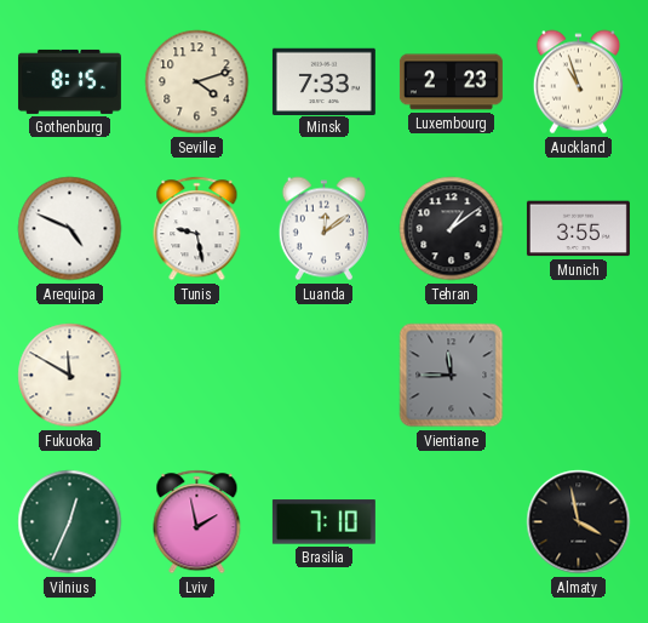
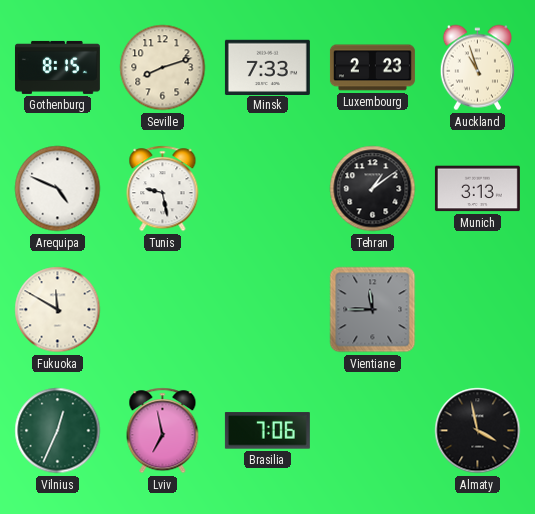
Seville: 4:12 -> 8:12 (163, 68)
Luanda: 12:09 -> none (323, 229)
Munich: 3:55 -> 3:13 (477, 189)
Lviv: 1:58 -> 6:58 (163, 431)
Brasilia: 7:10 -> 7:06 (267, 431)
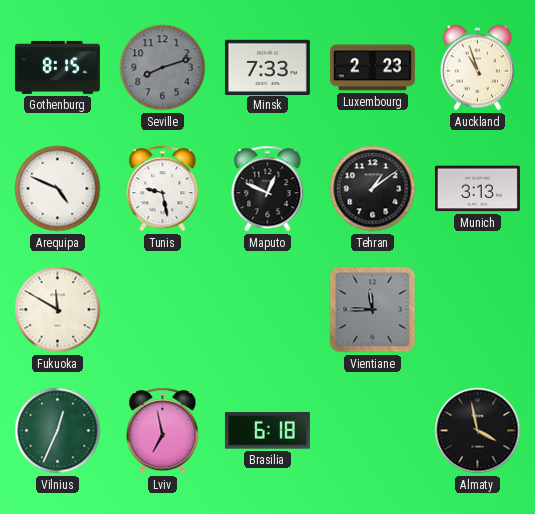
Seville dial: cream -> grey (163, 68)
Maputo: none -> 12:49 (268, 189)
Brasilia: 7:06 -> 6:18 (267, 431)
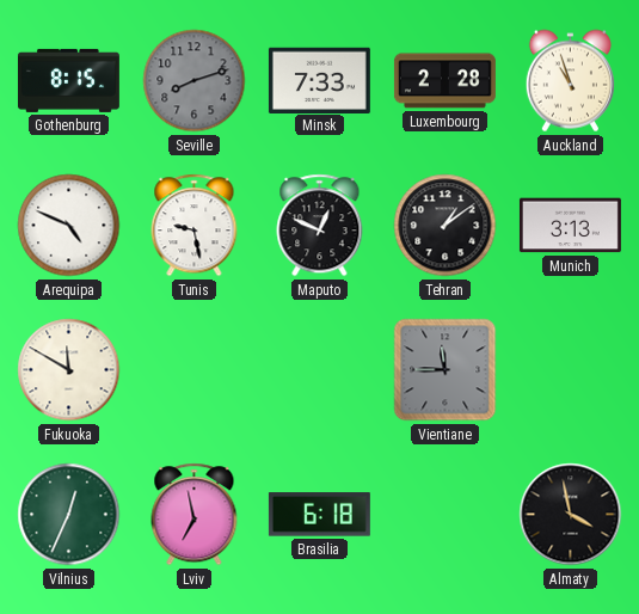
Luxembourg: 2:23 -> 2:28 (444, 81)
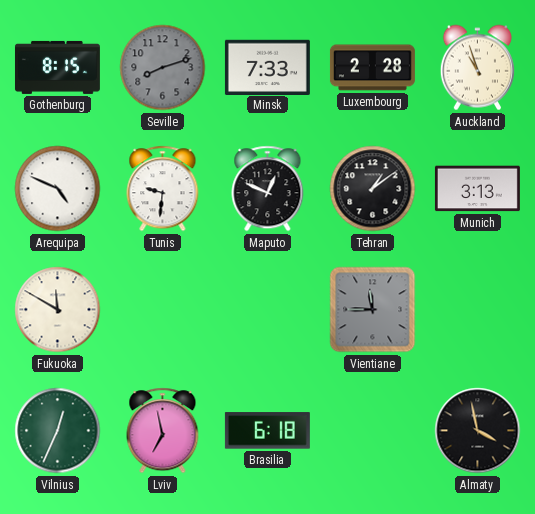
Tunis: 9:28 -> 9:31 (163, 189)
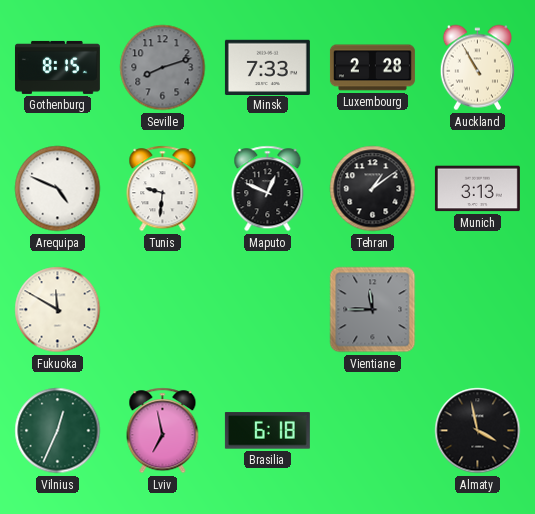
Auckland: 10:57 -> 10:55 (477, 68)
